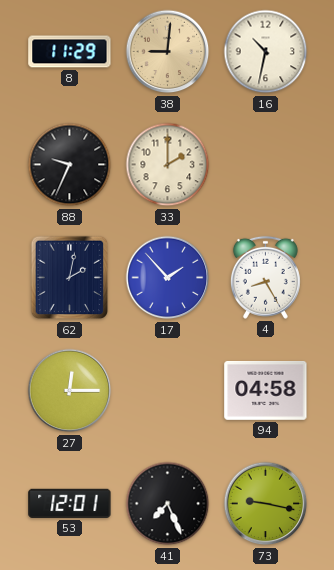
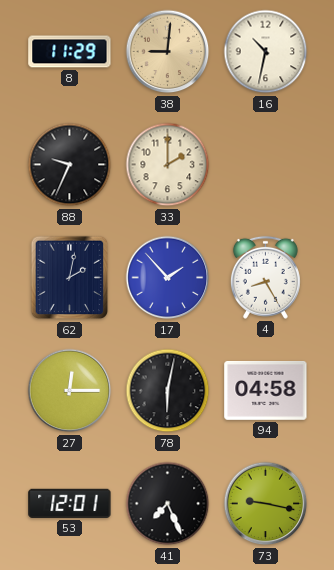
78: none -> 6:02 (168, 391)
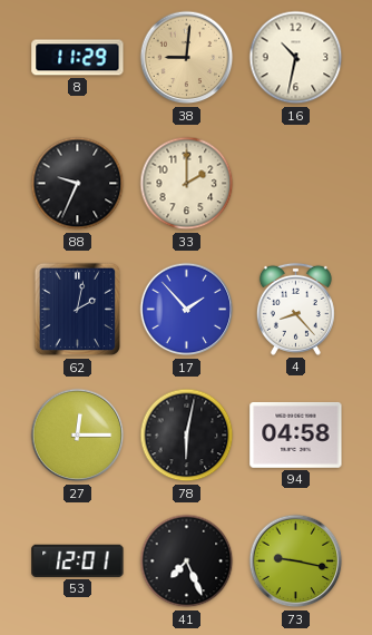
4: 8:25 -> 8:23 (295, 309)
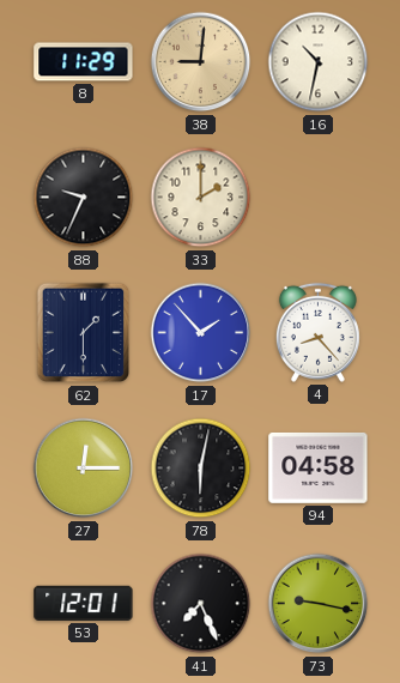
62: 2:02 -> 1:30 (84, 333)
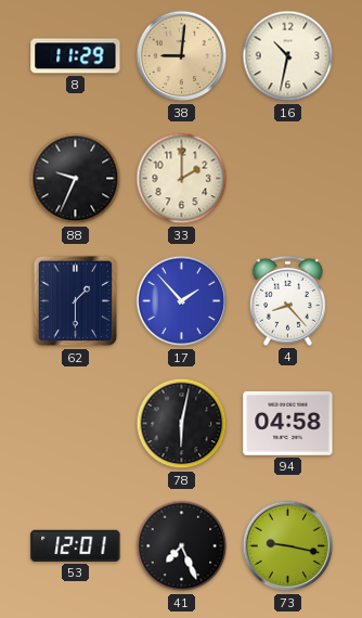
27: 12:15 -> none (84, 469)
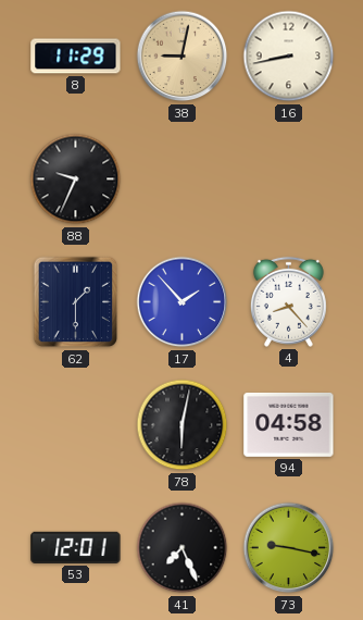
38: 9:01 -> 9:02 (183, 57)
16: 10:32 -> 8:43 (289, 57)
33: 2:00 -> none (182, 179)
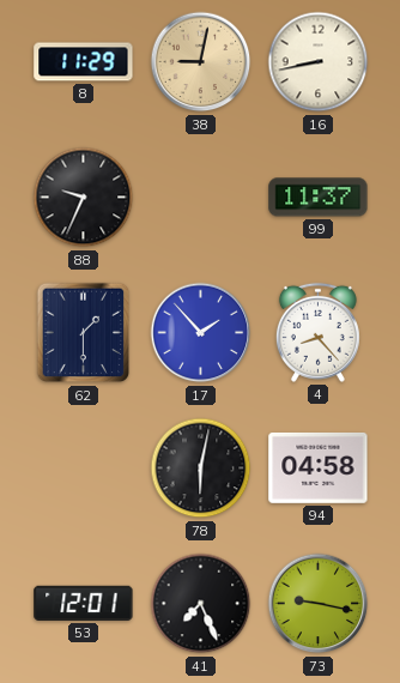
99: none -> 11:37 (319, 198)
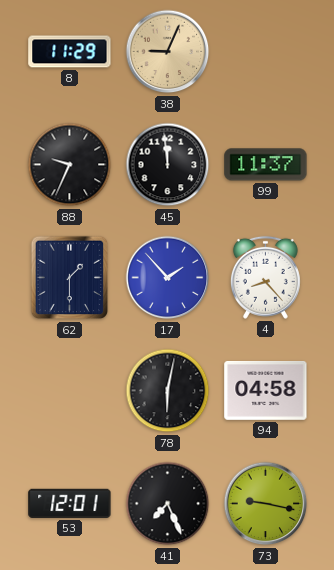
38: 9:02 -> 9:04 (168, 52)
16: 8:43 -> none (319, 62)
45: none -> 11:59 (168, 165)
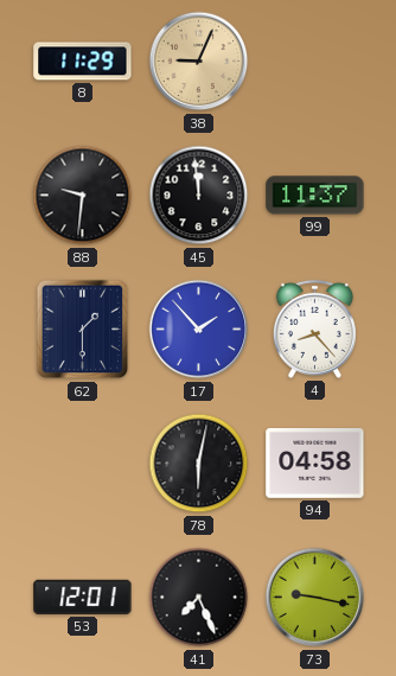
88: 9:34 -> 9:31 (83, 196)
